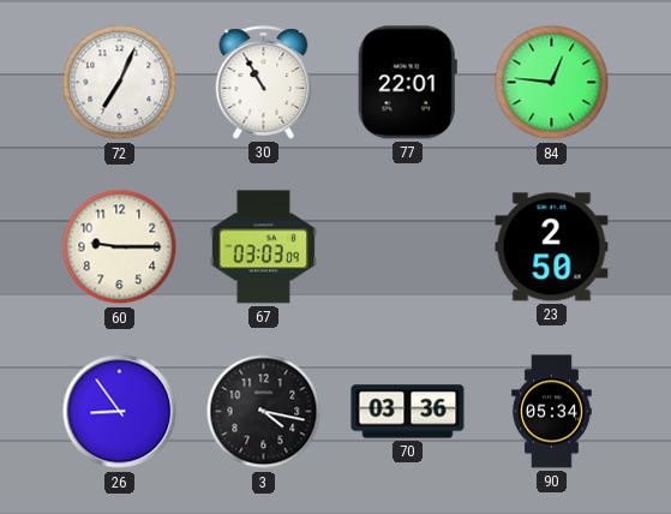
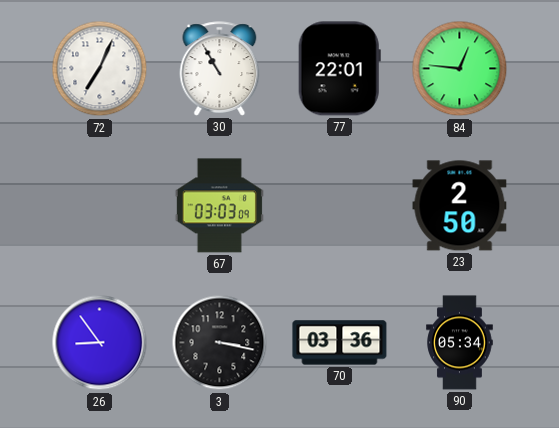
60: 9:15 -> none (120, 247)
3: 4:17 -> 3:17 (220, 343)
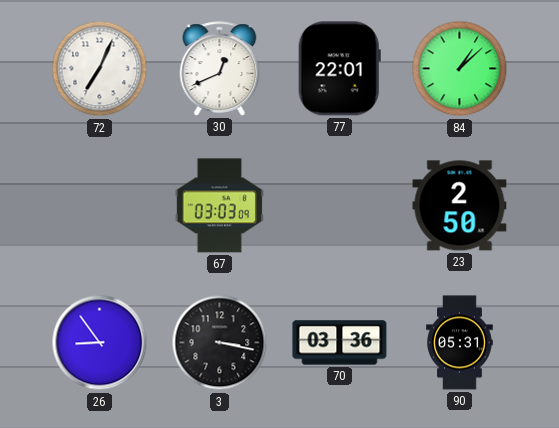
30: 10:55 -> 12:41 (220, 69)
84: 12:46 -> 1:08 (460, 69)
90: 05:34 -> 05:31 (460, 343)
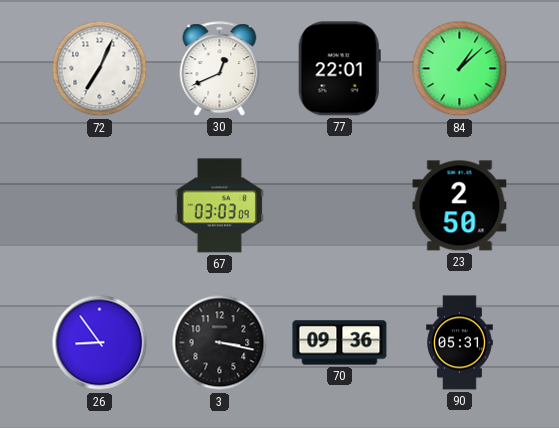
70: 03:36 -> 09:36 (340, 343)
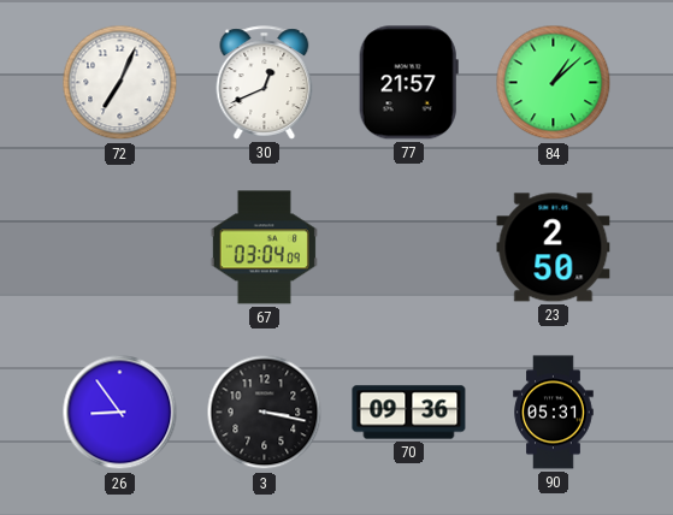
77: 22:01 -> 21:57 (408, 83)
67: 03:03 -> 03:04 (264, 248)
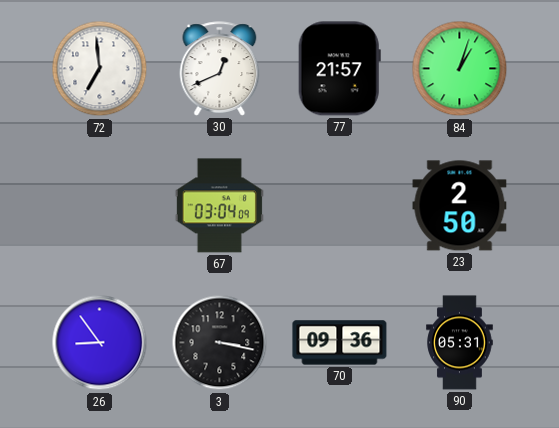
72: 7:04 -> 6:59 (100, 69)
84: 1:08 -> 1:03 (460, 69)
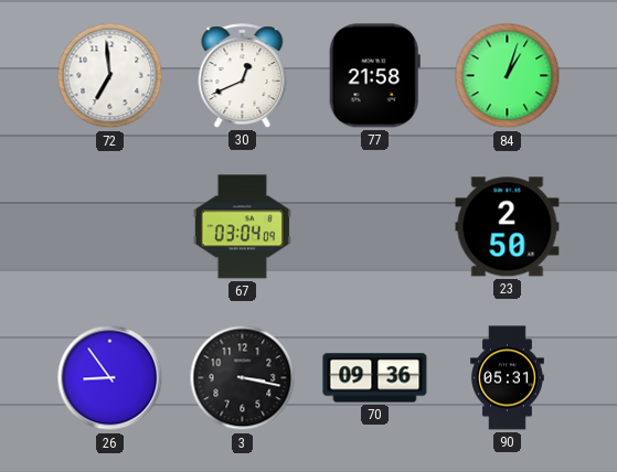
77: 21:57 -> 21:58 (374, 76)
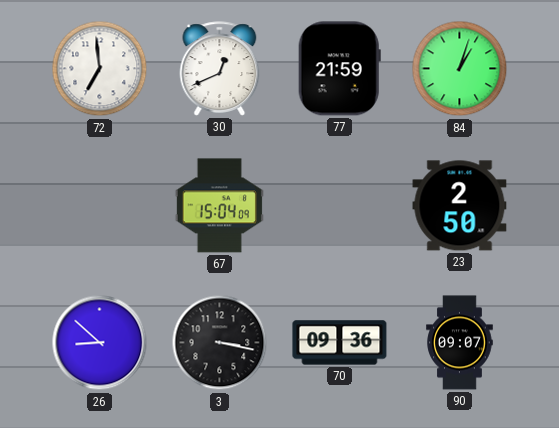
77: 21:58 -> 21:59 (339, 69)
67: 03:04 -> 15:04 (219, 206)
26: 8:54 -> 8:52 (100, 343)
90: 05:31 -> 09:07 (460, 343)
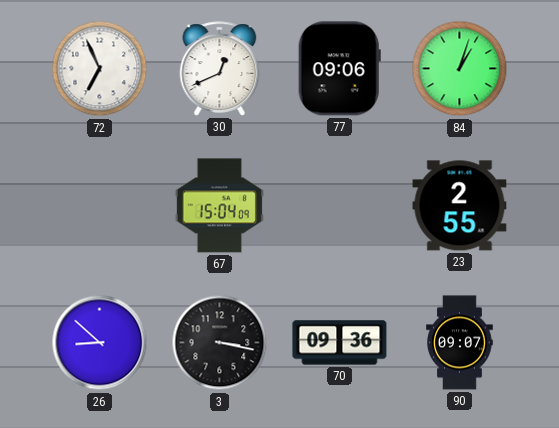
72: 6:59 -> 6:56 (100, 69)
77: 21:59 -> 09:06 (339, 69)
23: 2:50 -> 2:55 (460, 206)
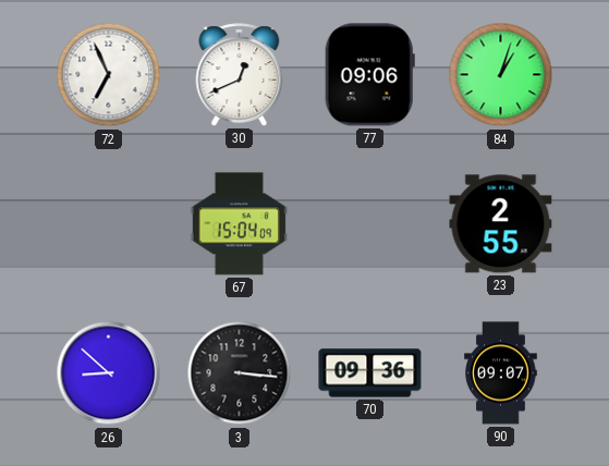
3: 3:17 -> 3:16 (240, 373)
